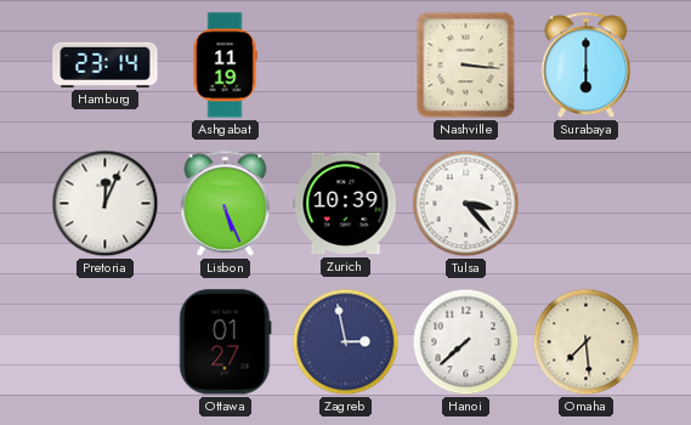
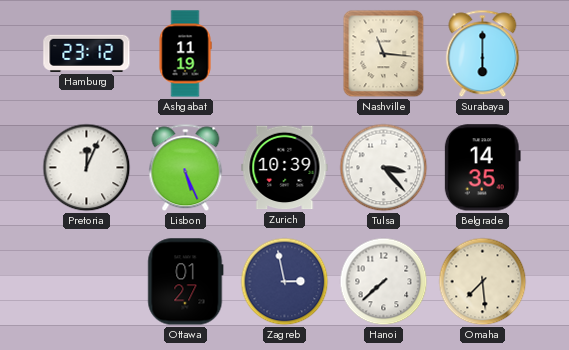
Hamburg: 23:14 -> 23:12 (87, 53)
Nashville: 3:16 -> 11:16 (384, 54)
Belgrade: none -> 14:35 (482, 168)
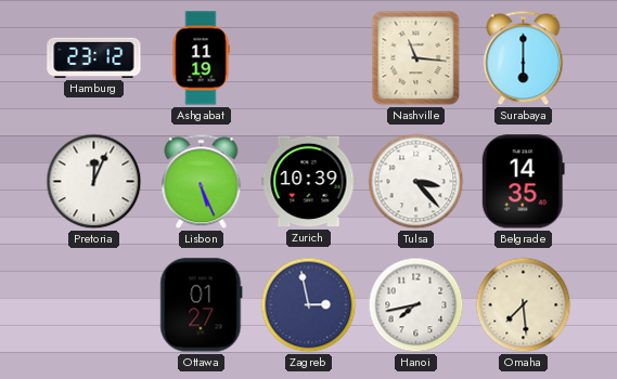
Hanoi: 7:38 -> 7:43 (416, 305)
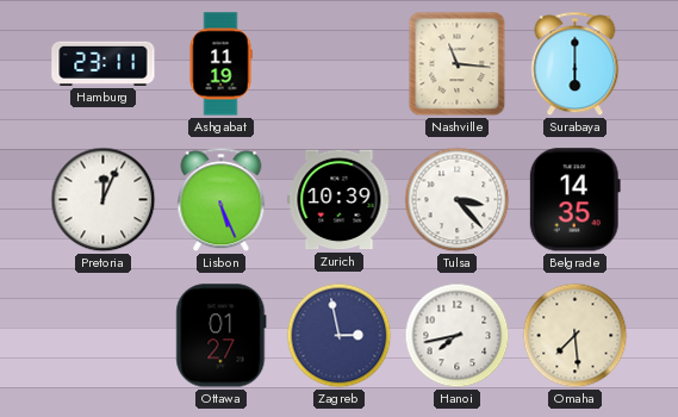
Hamburg: 23:12 -> 23:11 (104, 63)
